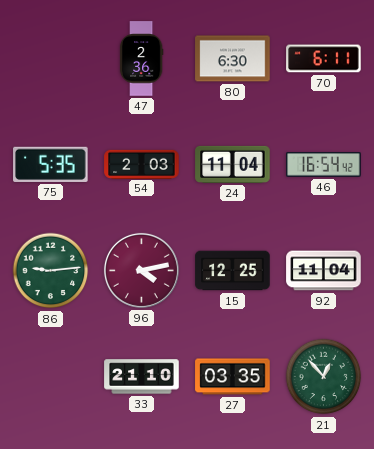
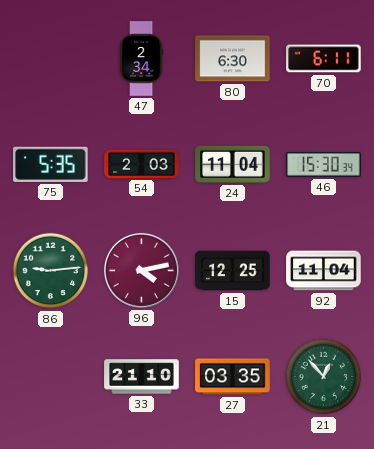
47: 2:36 -> 2:34 (141, 59)
46: 16:54 -> 15:30 (324, 165)
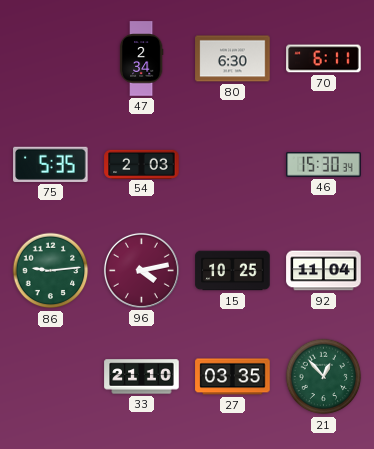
24: 11:04 -> none (233, 164)
15: 12:25 -> 10:25 (233, 271)
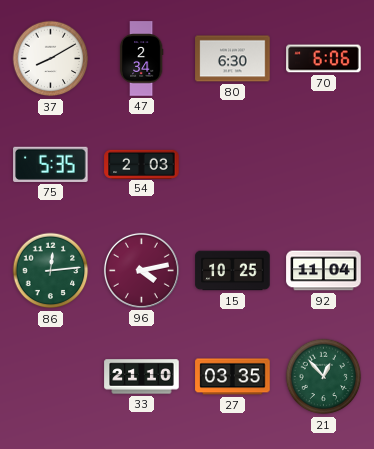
37: none -> 8:10 (51, 59)
70: 6:11 -> 6:06 (324, 59)
46: 15:30 -> none (324, 165)
86: 9:14 -> 12:14 (51, 271)
